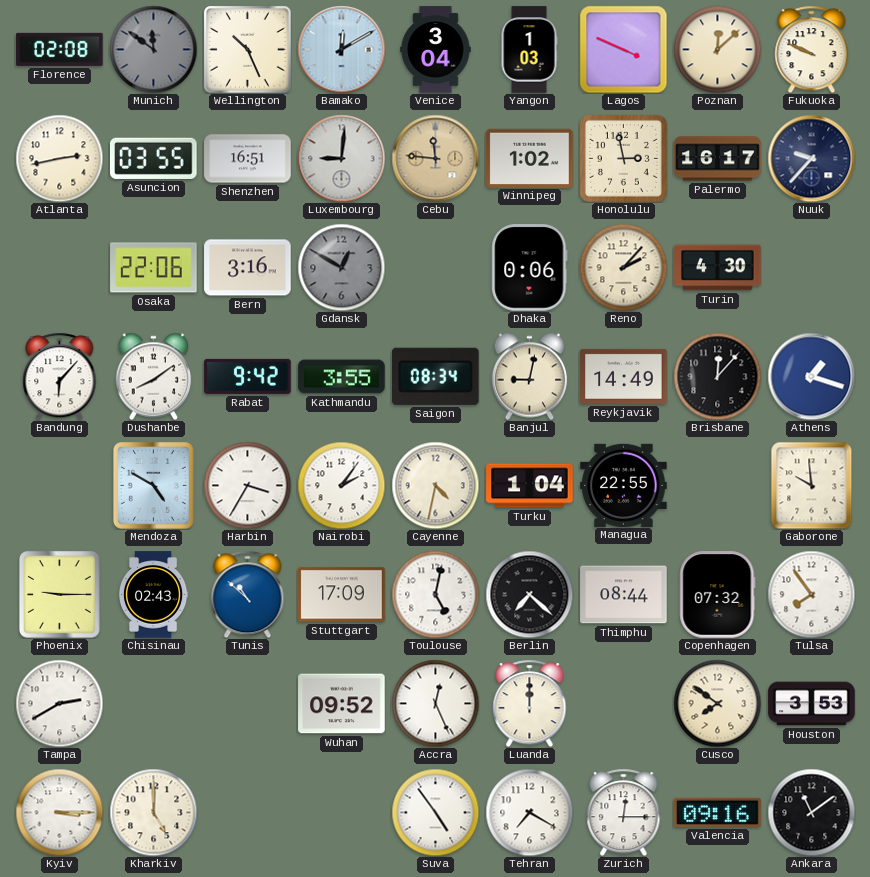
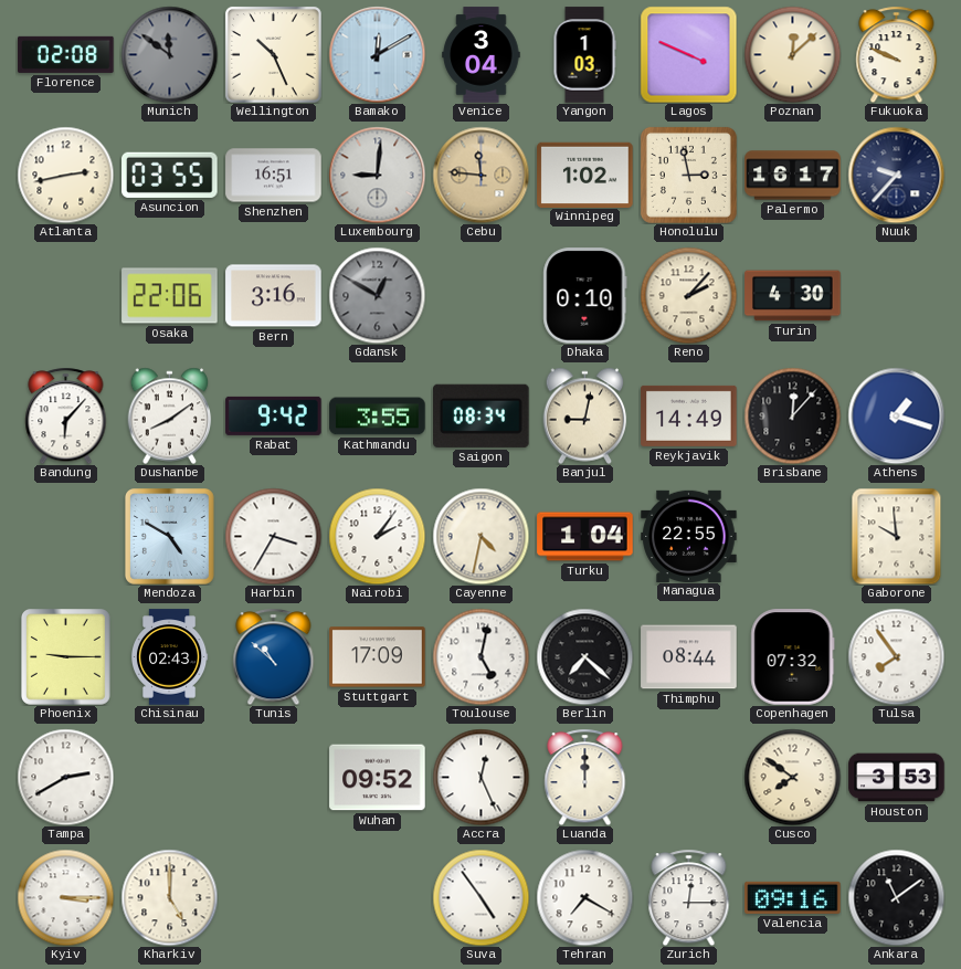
Dhaka: 0:06 -> 0:10 (585, 296)
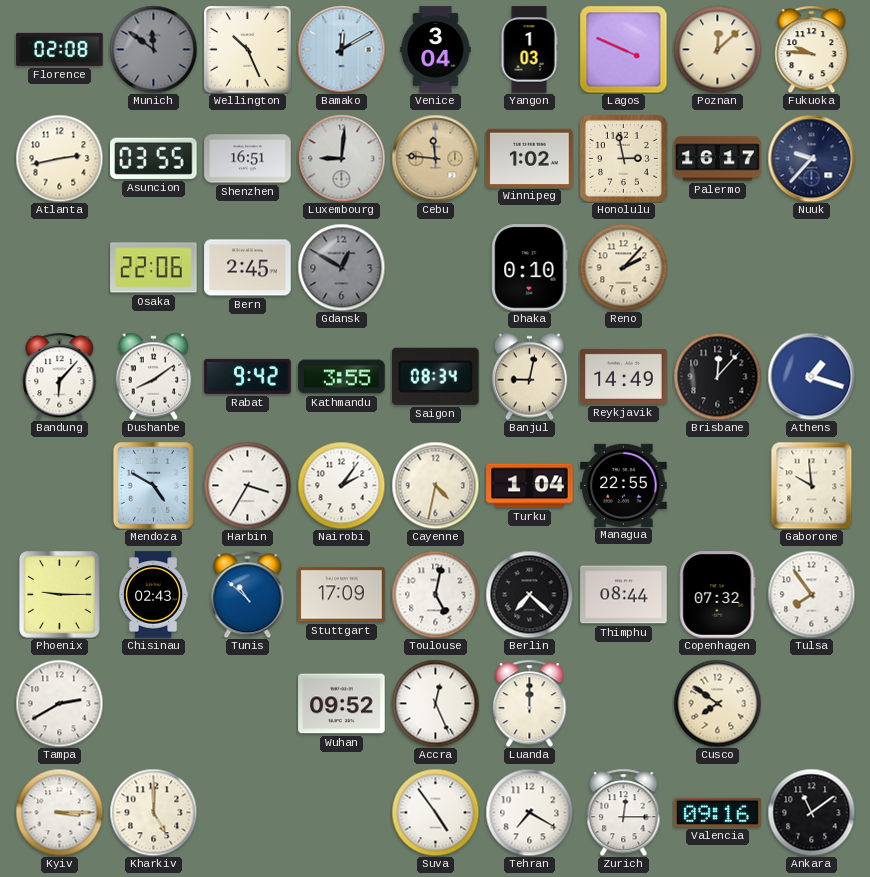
Fukuoka: 9:49 -> 9:46 (812, 49)
Bern: 3:16 -> 2:45 (248, 268)
Turin: 4:30 -> none (793, 296)
Houston: 3:53 -> none (897, 778)
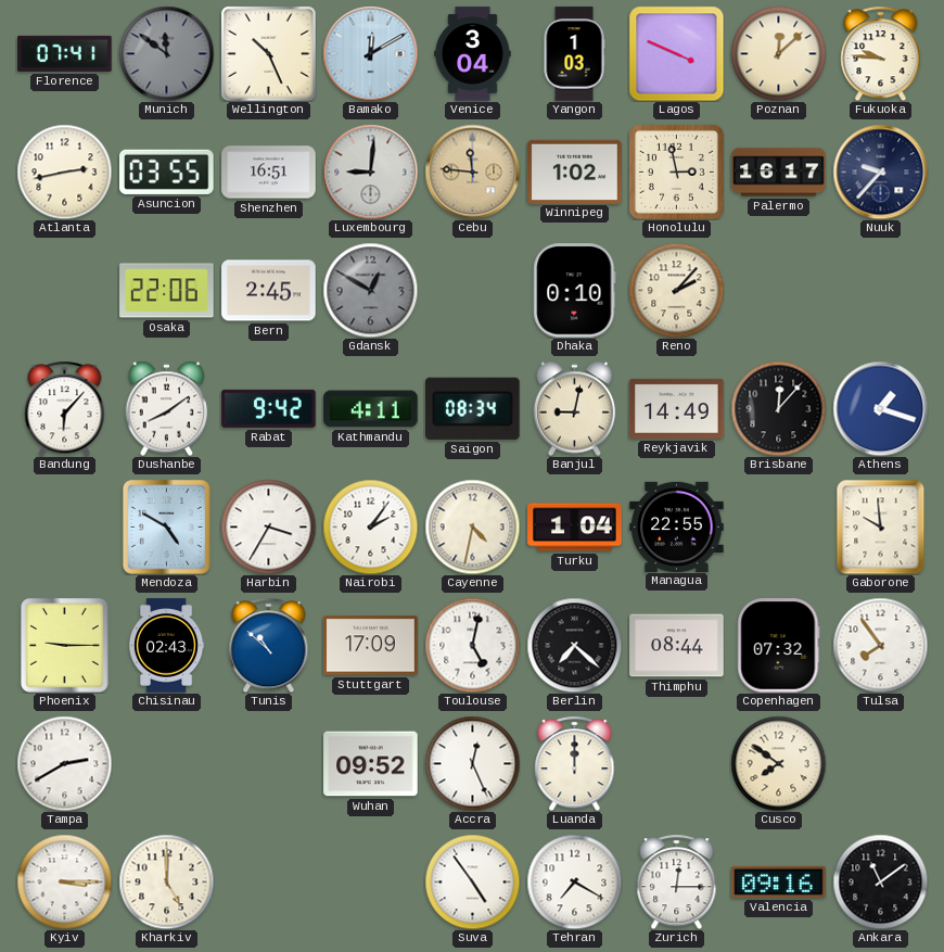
Florence: 02:08 -> 07:41 (65, 53)
Kathmandu: 3:55 -> 4:11 (371, 409)
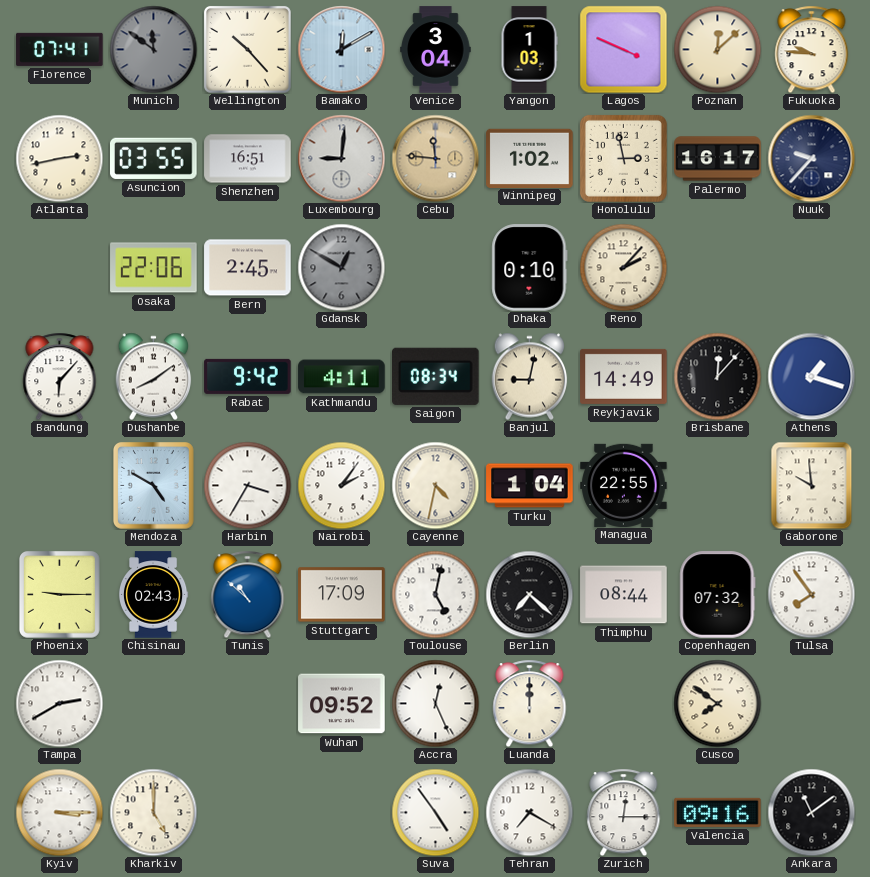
Wellington: 10:26 -> 10:23 (247, 49)
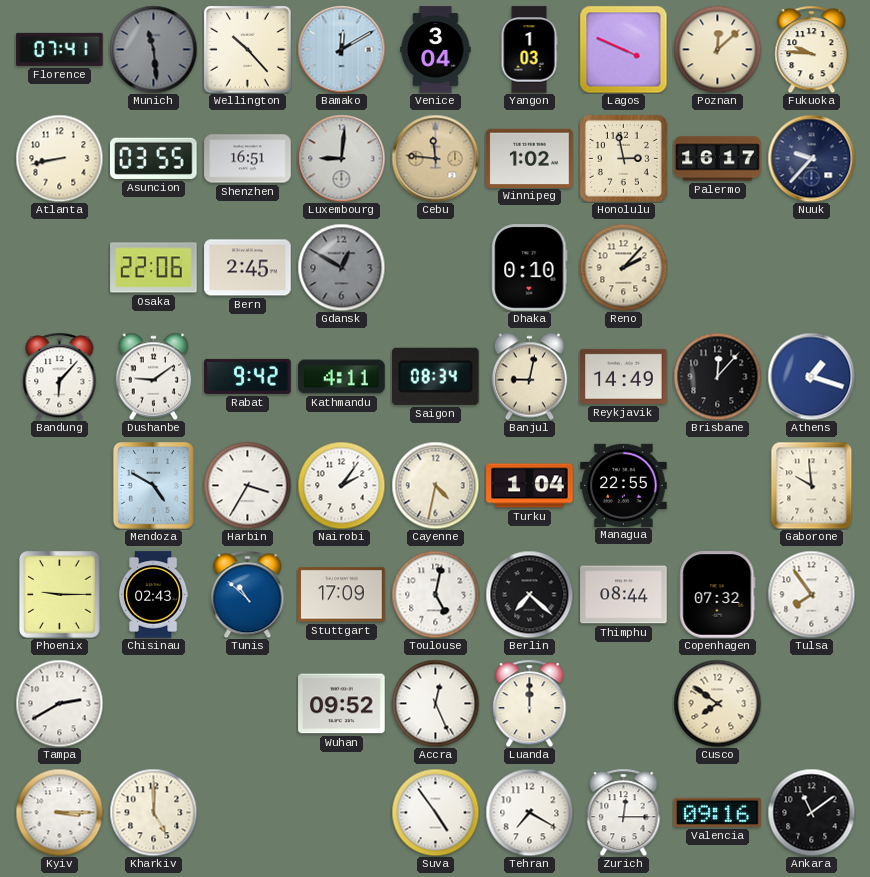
Munich: 11:51 -> 11:29 (153, 49)
Atlanta: 2:43 -> 8:43 (59, 158)
Dushanbe: 8:09 -> 9:09 (154, 376)
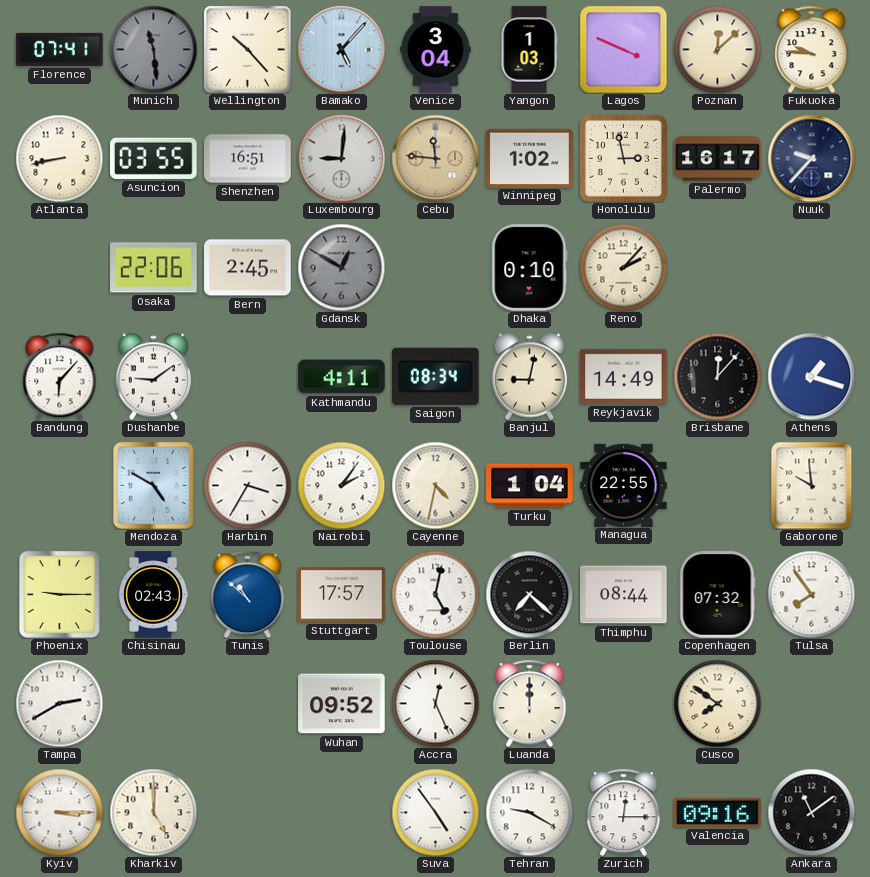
Bamako: 12:10 -> 5:07 (341, 49)
Rabat: 9:42 -> none (248, 376)
Stuttgart: 17:09 -> 17:57 (342, 595)
Tehran: 7:20 -> 9:20 (529, 812)
